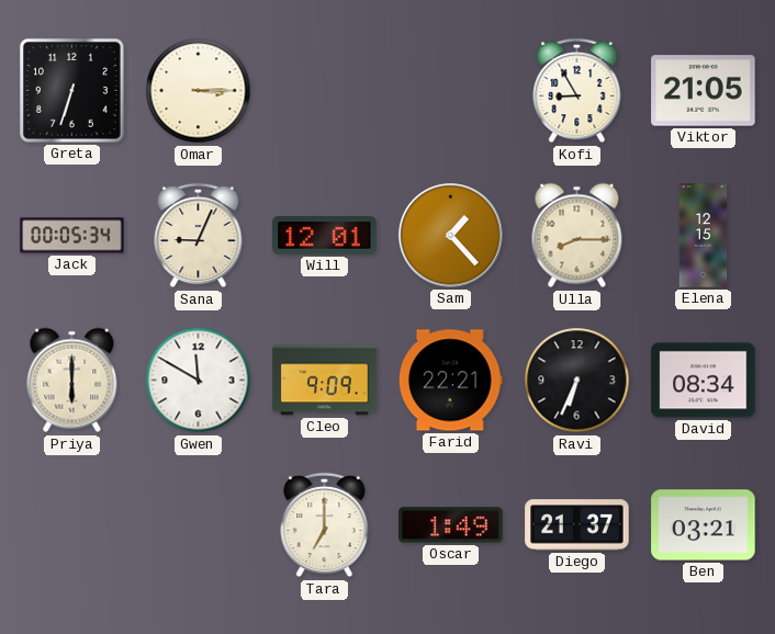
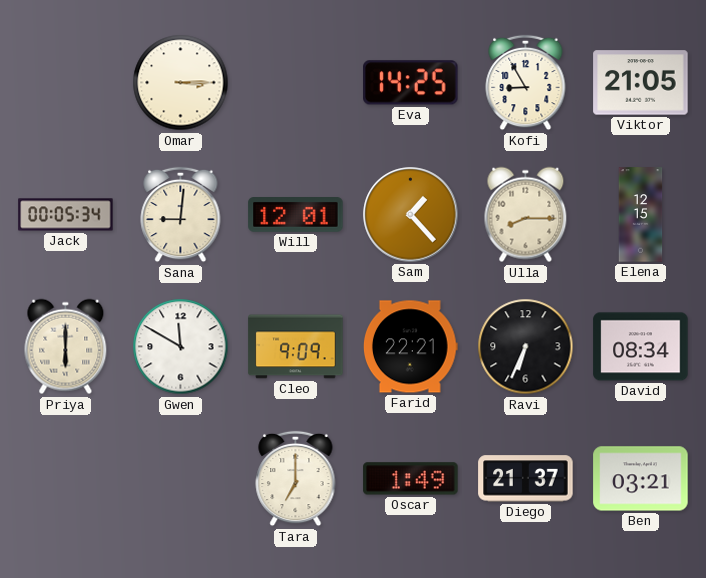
Greta: 6:33 -> none (71, 90)
Eva: none -> 14:25 (411, 83)
Sana: 9:04 -> 9:01 (181, 215)
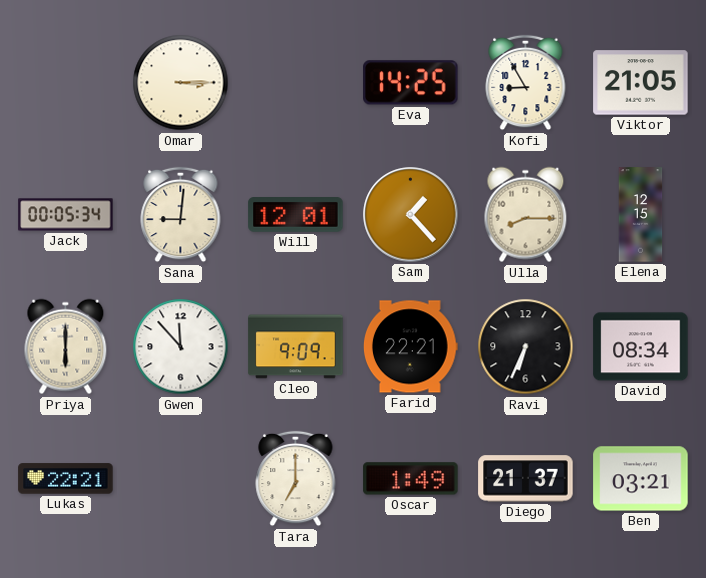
Gwen: 11:50 -> 11:53 (181, 347)
Lukas: none -> 22:21 (66, 479)
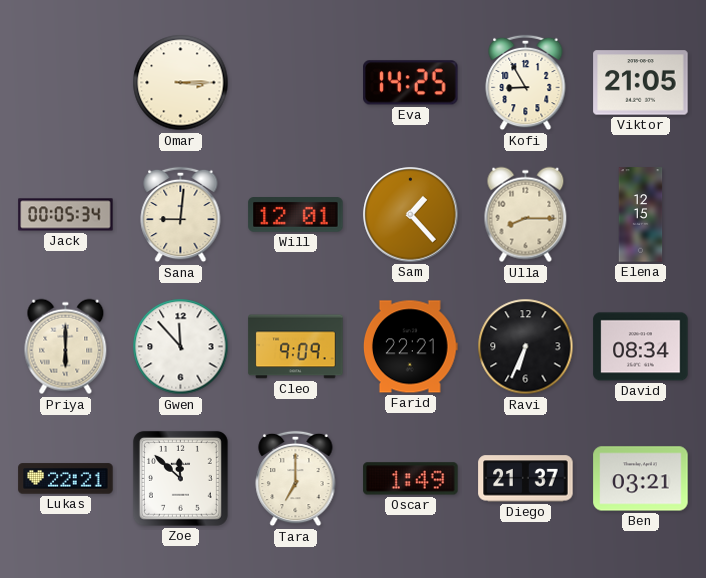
Zoe: none -> 11:52 (180, 478)
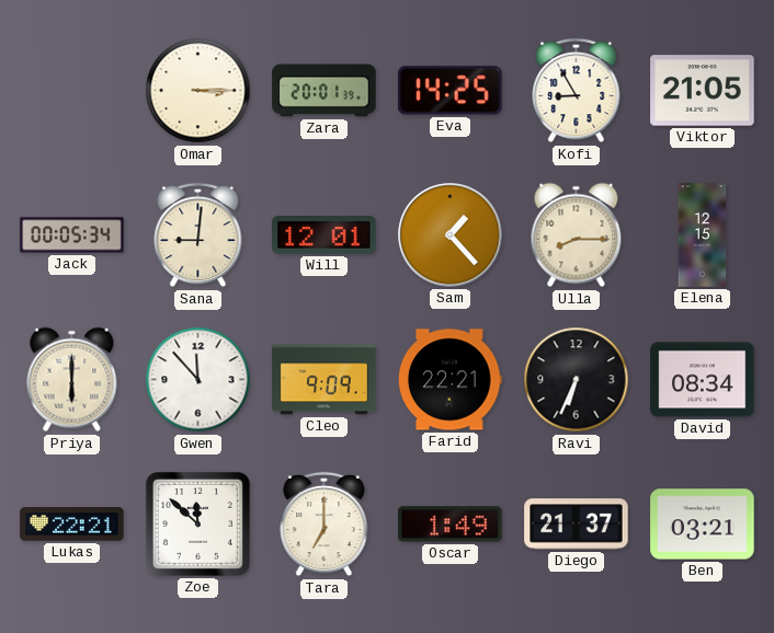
Zara: none -> 20:01 (325, 91)
